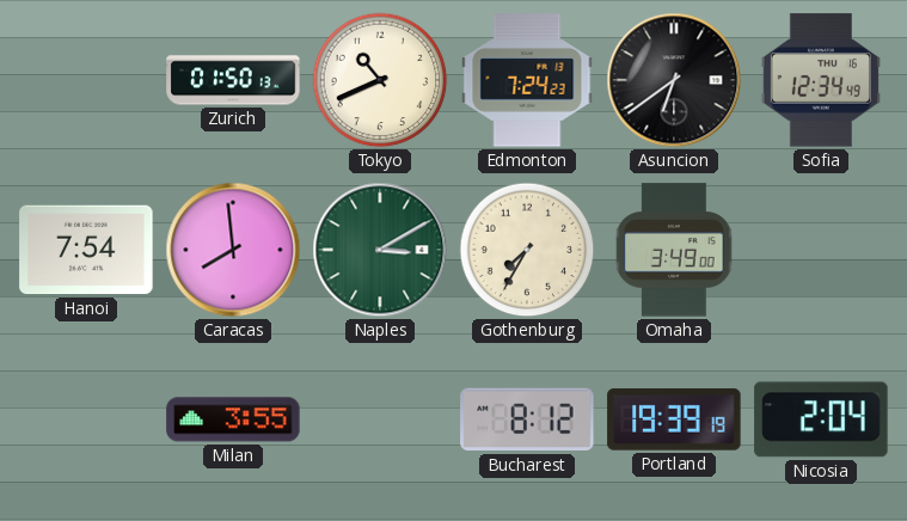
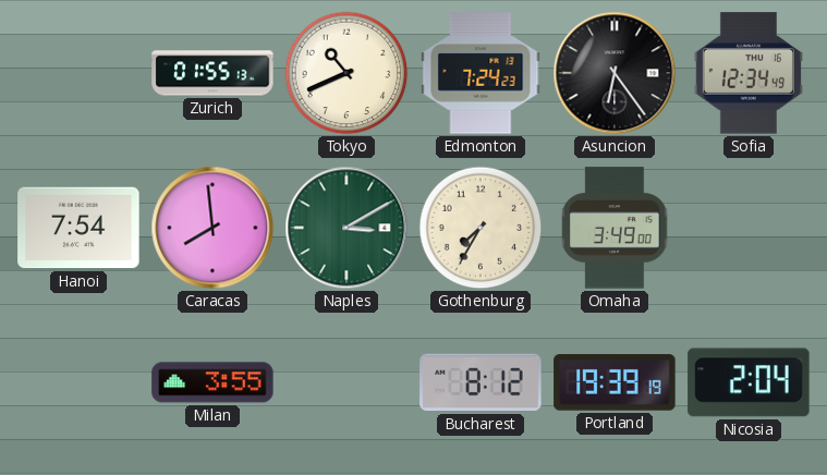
Zurich: 01:50 -> 01:55 (212, 73)
Asuncion: 6:39 -> 6:24 (615, 73)
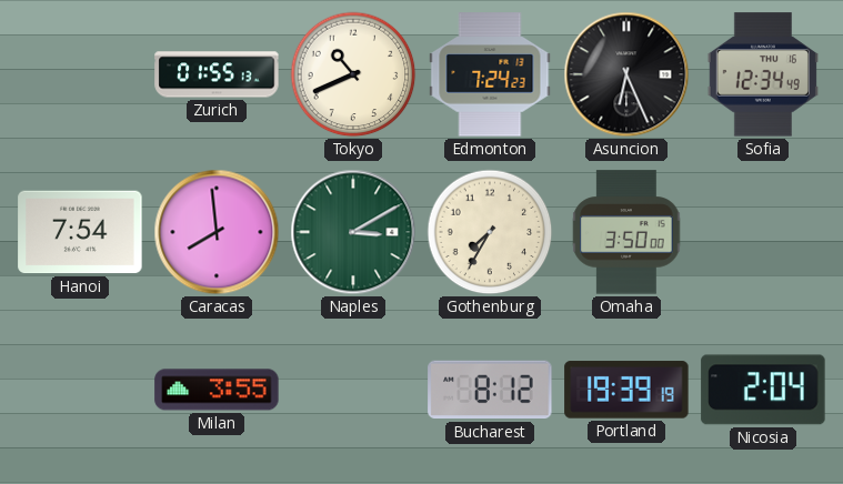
Asuncion: 6:24 -> 6:26 (626, 74)
Omaha: 3:49 -> 3:50 (626, 232)
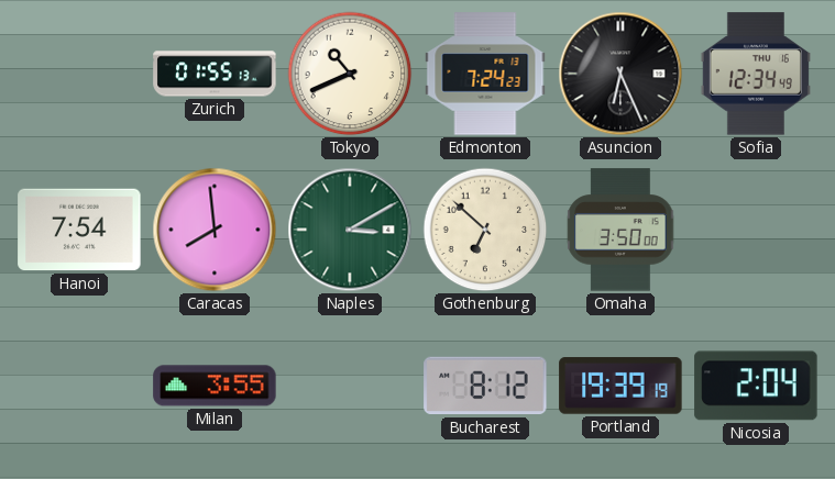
Gothenburg: 7:35 -> 6:52 (485, 230)
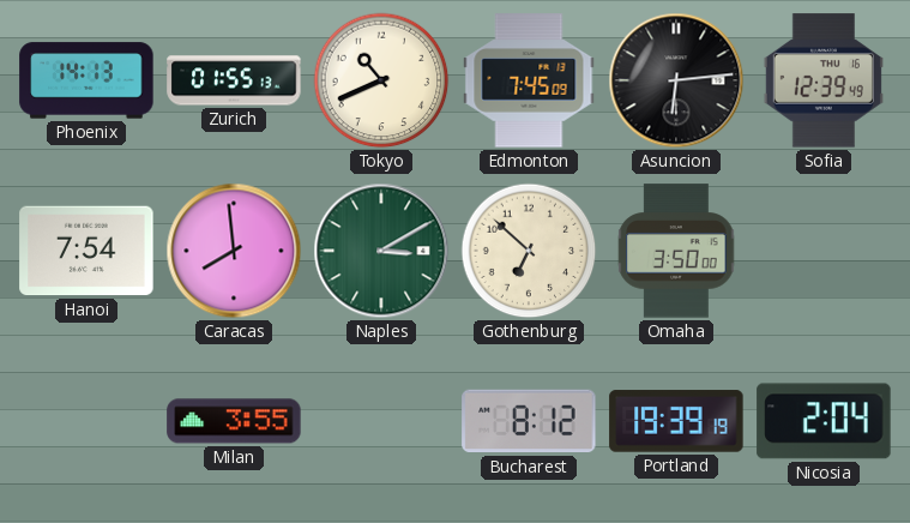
Phoenix: none -> 14:13 (86, 80)
Edmonton: 7:24 -> 7:45 (529, 80)
Asuncion: 6:26 -> 6:14 (676, 80)
Sofia: 12:34 -> 12:39 (824, 80)
